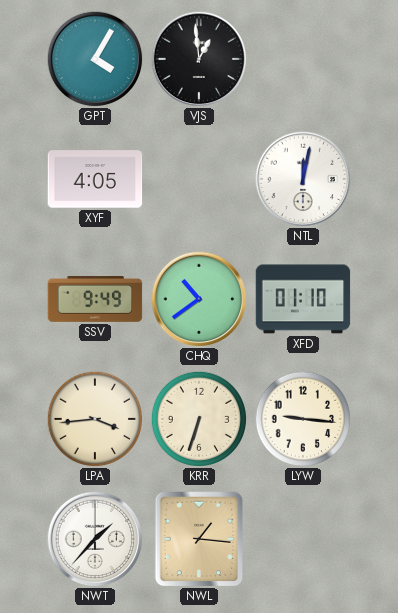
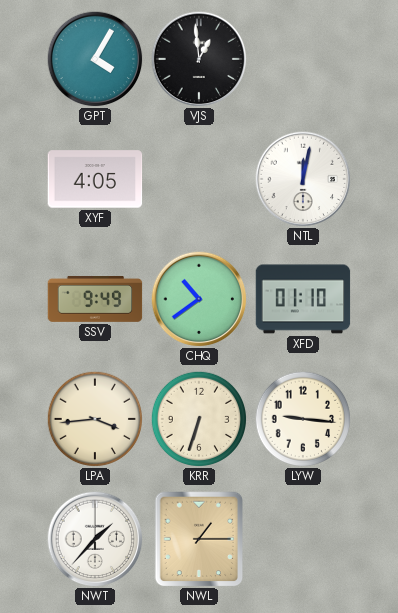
NWL: 1:16 -> 1:15 (199, 539)
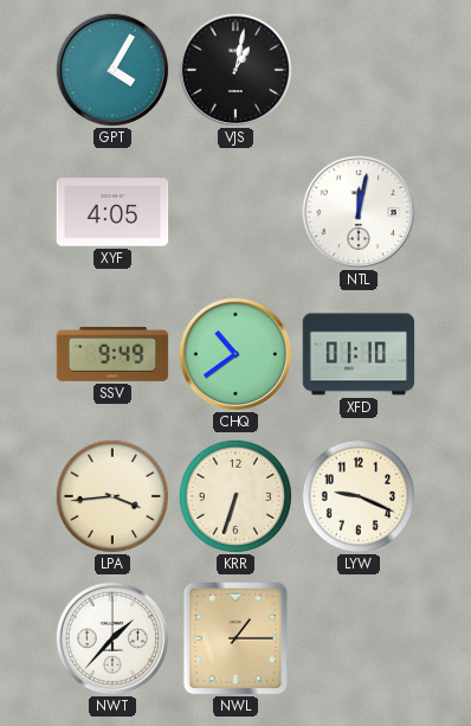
VJS: 12:59 -> 1:02 (236, 70)
LYW: 9:16 -> 9:19 (357, 495)
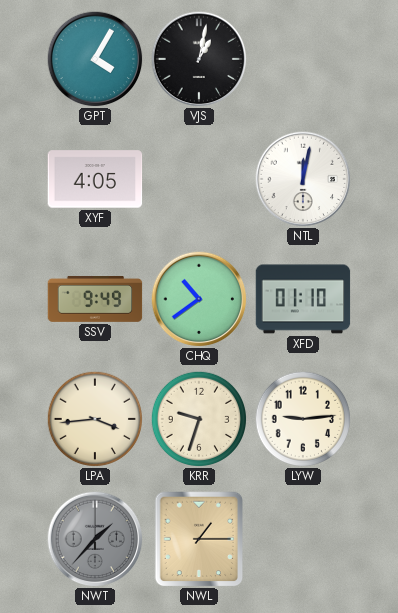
KRR: 6:33 -> 9:33 (198, 418)
LYW: 9:19 -> 9:14 (302, 418)
NWT dial: white -> grey (95, 539)
